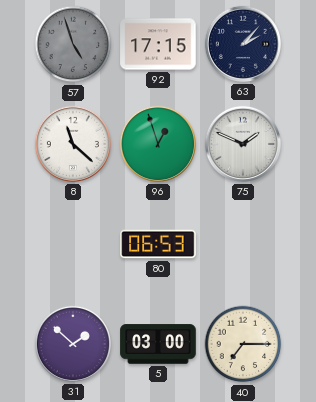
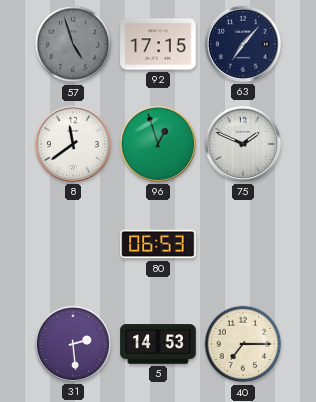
63: 2:07 -> 7:07 (243, 44)
8: 11:22 -> 11:39 (73, 144)
31: 1:52 -> 2:29 (73, 344)
5: 03:00 -> 14:53 (158, 344)
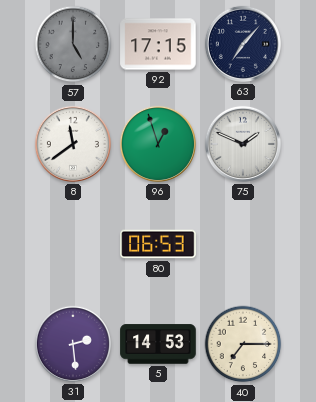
57: 4:57 -> 5:00 (73, 44)
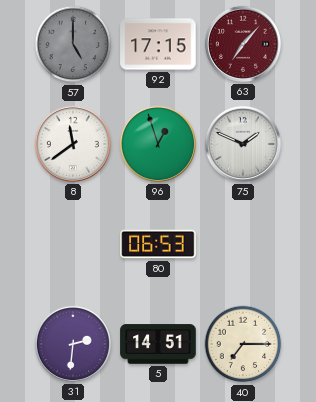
63 dial: navy -> burgundy (243, 44)
31: 2:29 -> 2:31 (73, 344)
5: 14:53 -> 14:51 (158, 344)
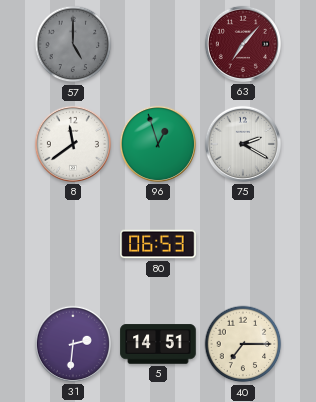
92: 17:15 -> none (158, 44)
75: 1:49 -> 2:20 (243, 144)
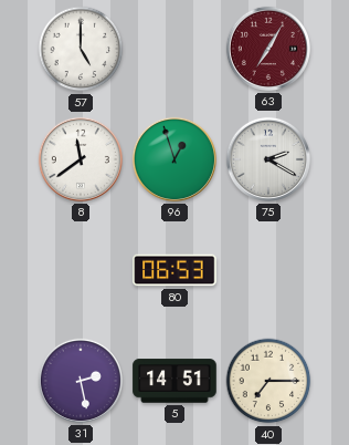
57 dial: grey -> white (81, 49)
63: 7:07 -> 7:05 (268, 49)
31: 2:31 -> 2:28 (81, 381)
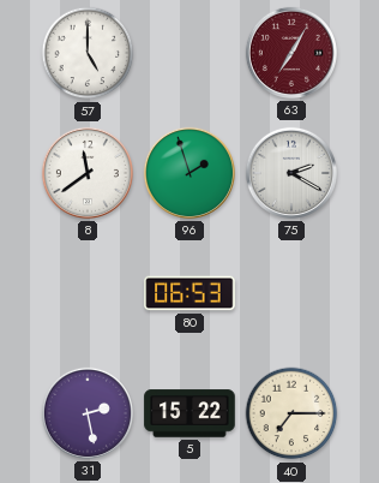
96: 12:57 -> 1:57 (189, 173)
5: 14:51 -> 15:22 (189, 413)
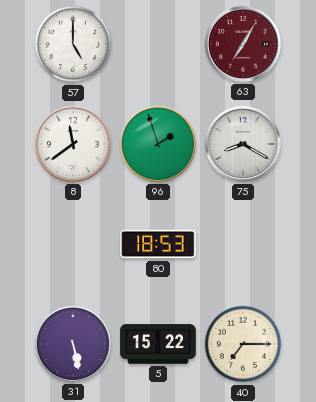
75: 2:20 -> 8:20 (243, 144)
80: 06:53 -> 18:53 (158, 244)
31: 2:28 -> 5:28 (73, 344)
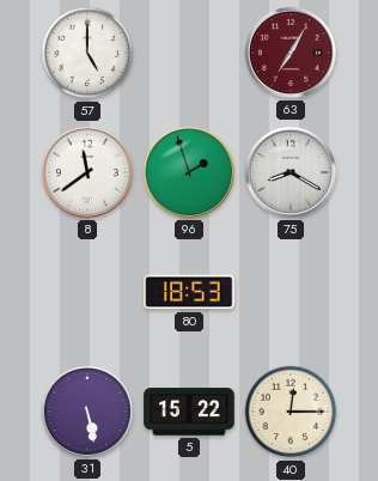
40: 7:15 -> 12:15 (291, 412)
